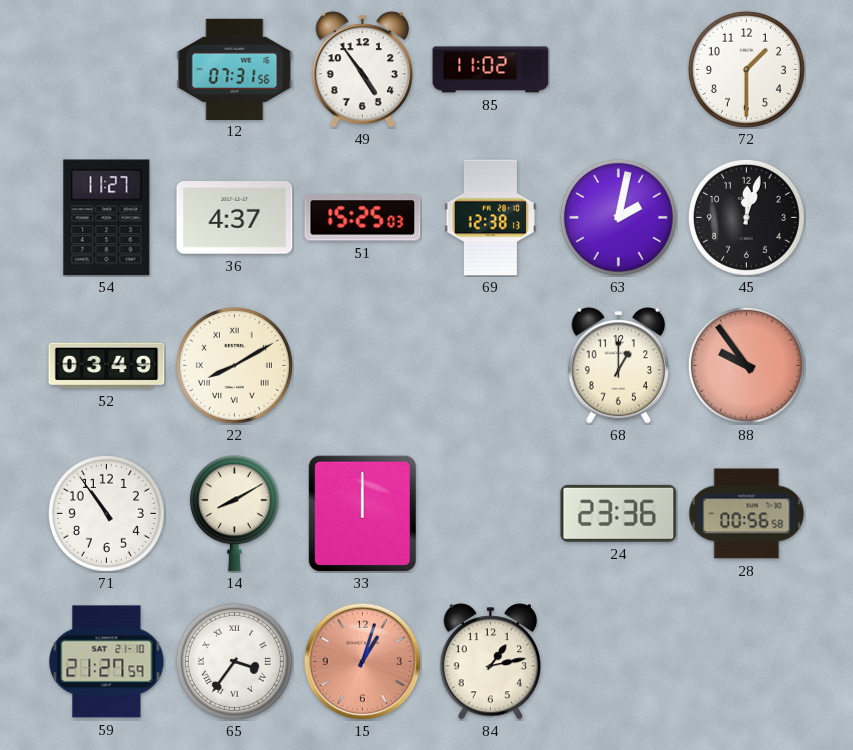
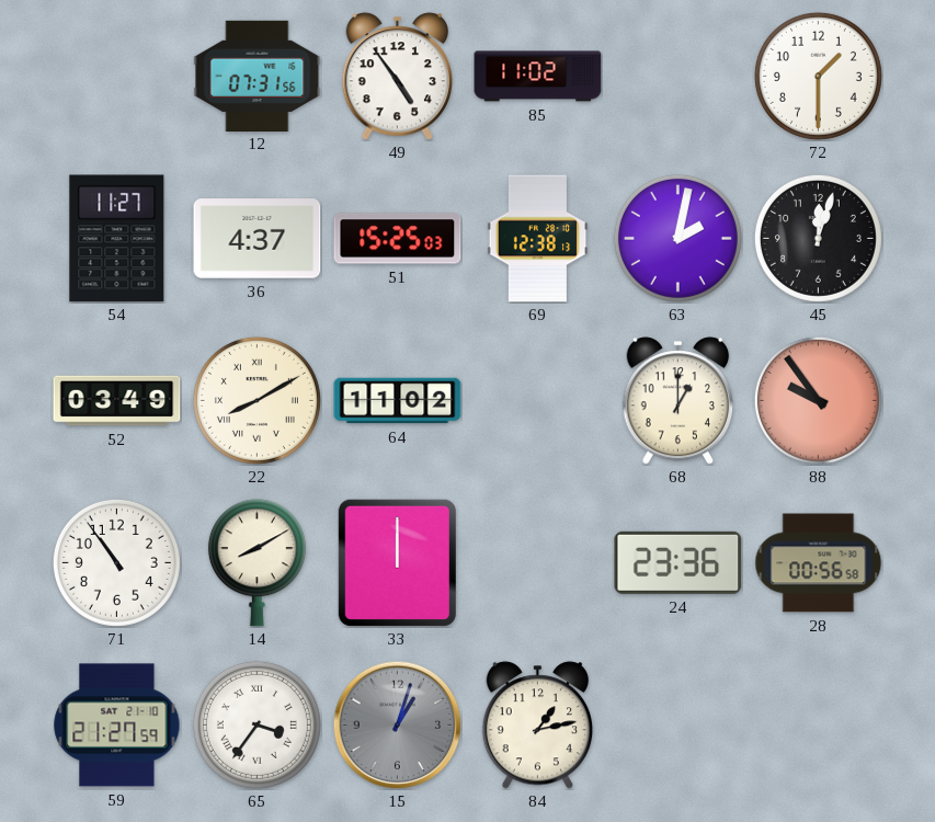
64: none -> 11:02 (398, 401)
15 dial: salmon -> grey (397, 724)
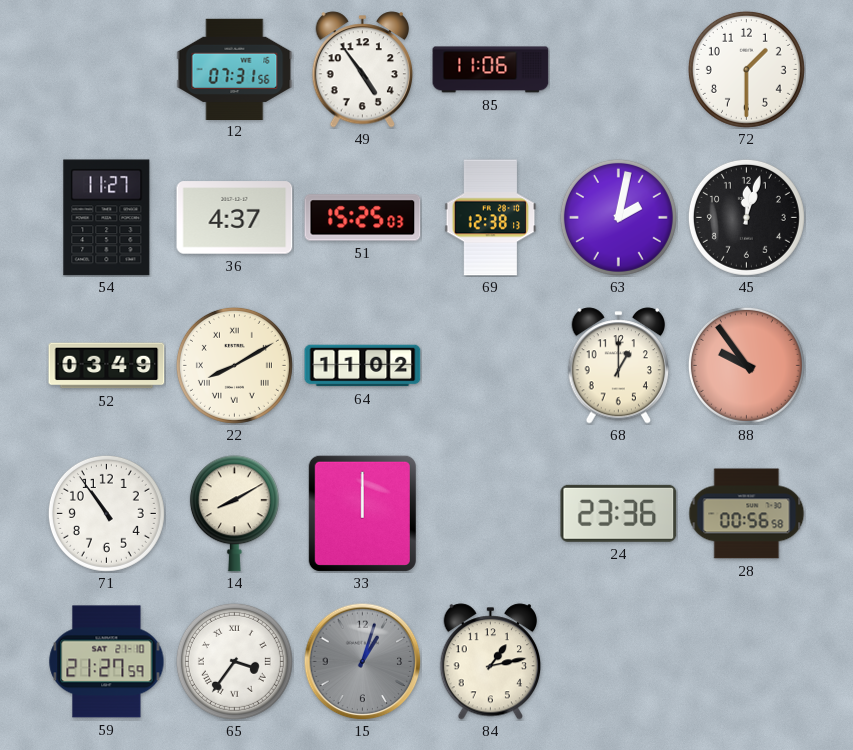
85: 11:02 -> 11:06 (491, 70)
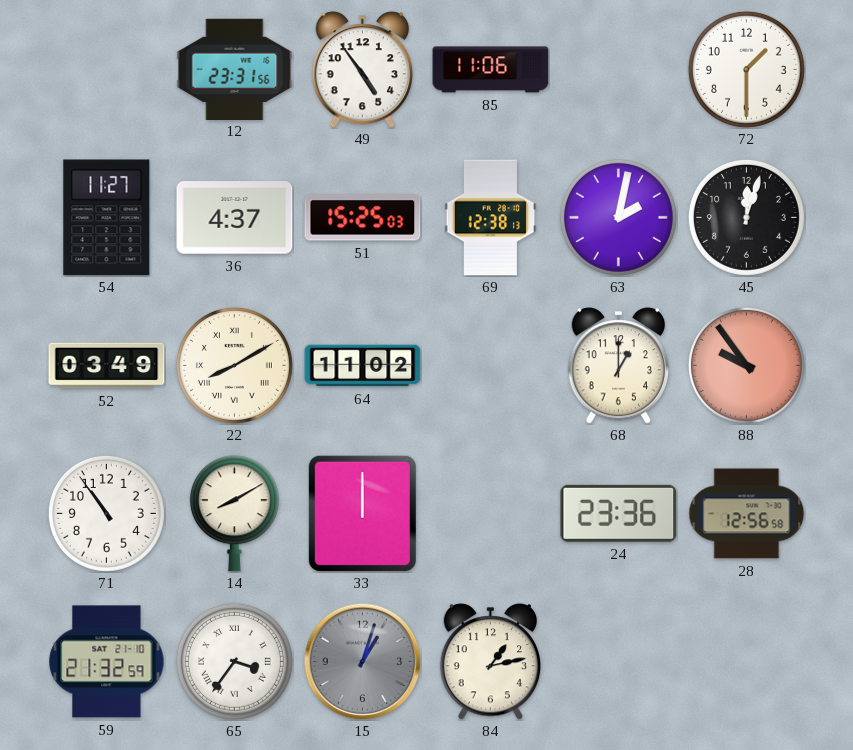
12: 07:31 -> 23:31 (235, 69)
28: 00:56 -> 12:56 (747, 514)
59: 21:27 -> 21:32 (107, 662)
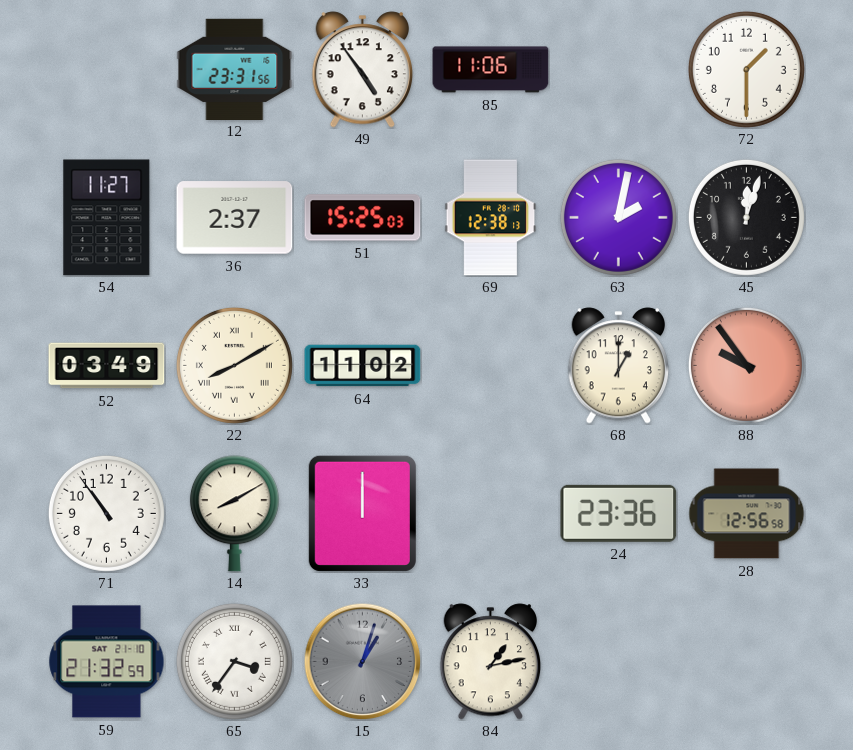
36: 4:37 -> 2:37 (235, 218)
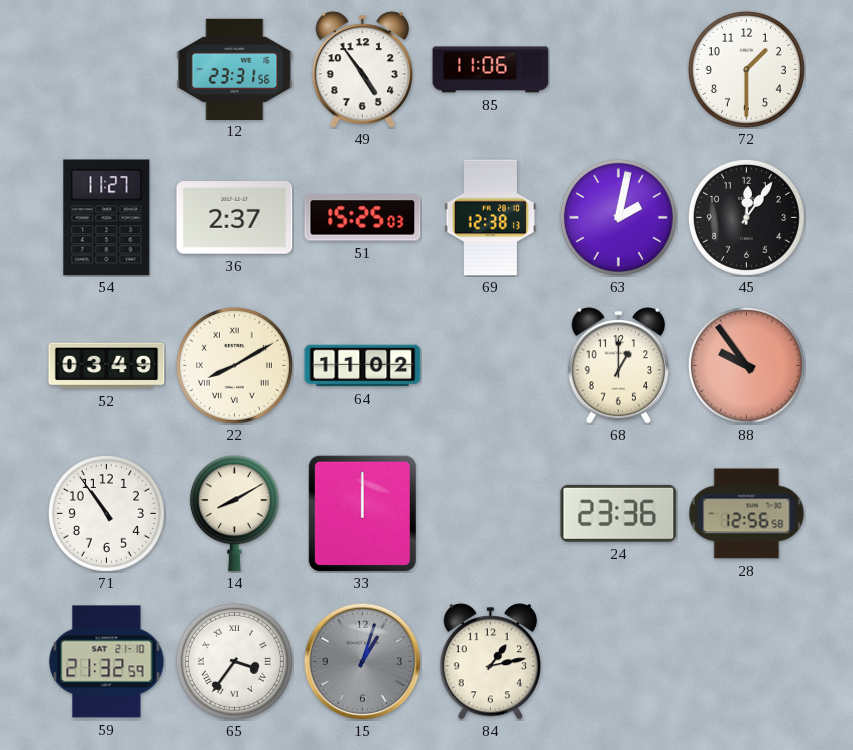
45: 12:03 -> 12:06 (746, 217)
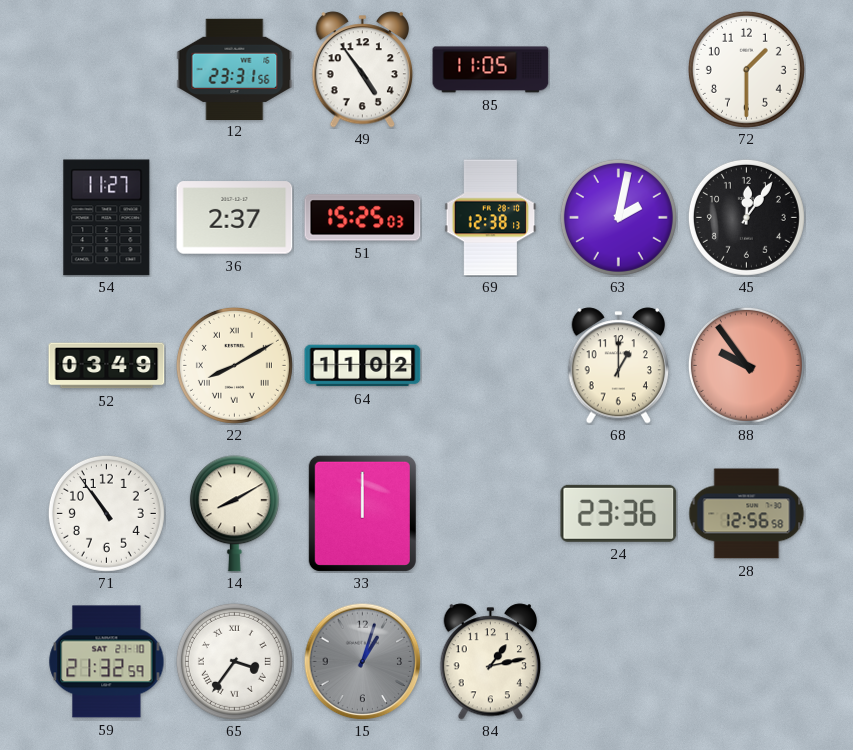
85: 11:06 -> 11:05 (491, 70)
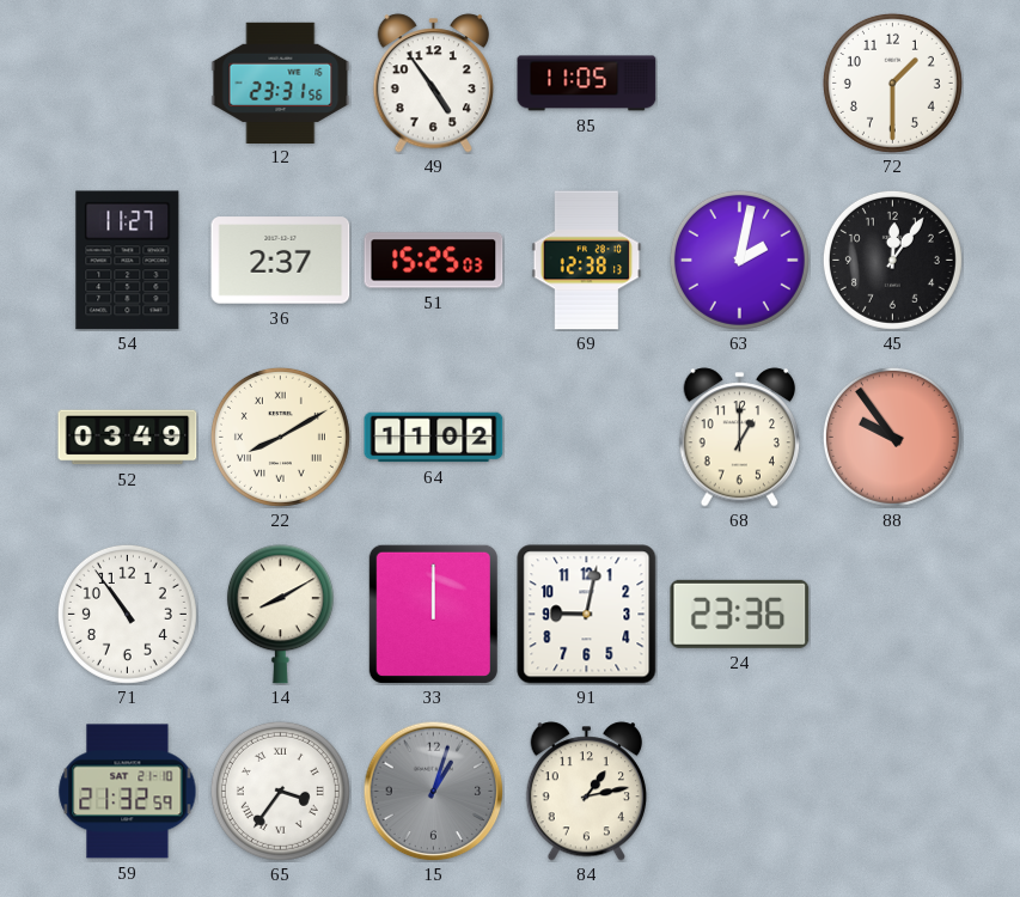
91: none -> 9:02 (587, 615)
28: 12:56 -> none (747, 514)
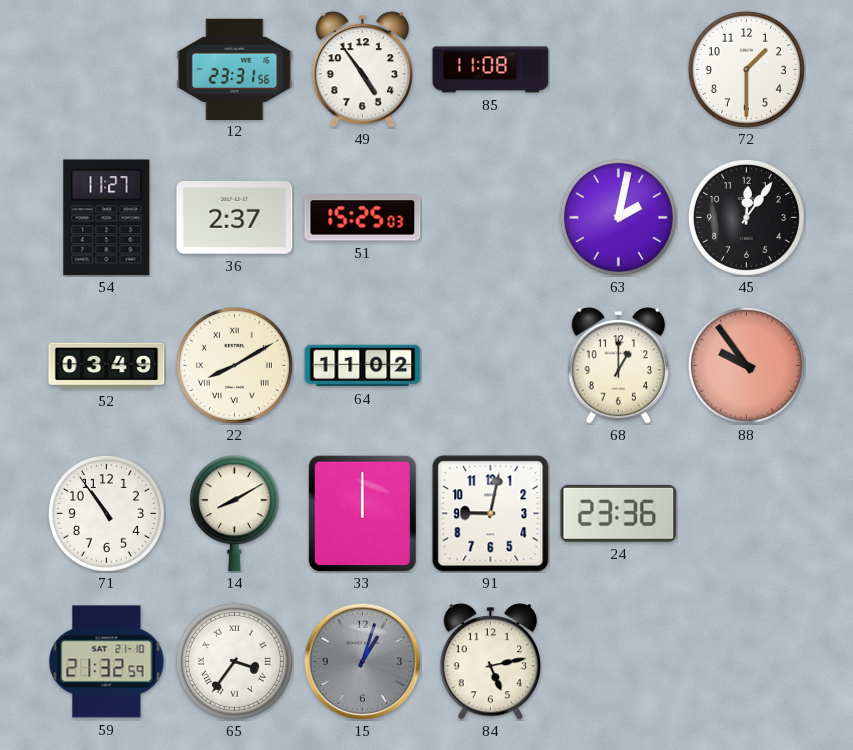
85: 11:05 -> 11:08 (491, 70)
69: 12:38 -> none (587, 261)
84: 1:13 -> 5:13 (491, 662)
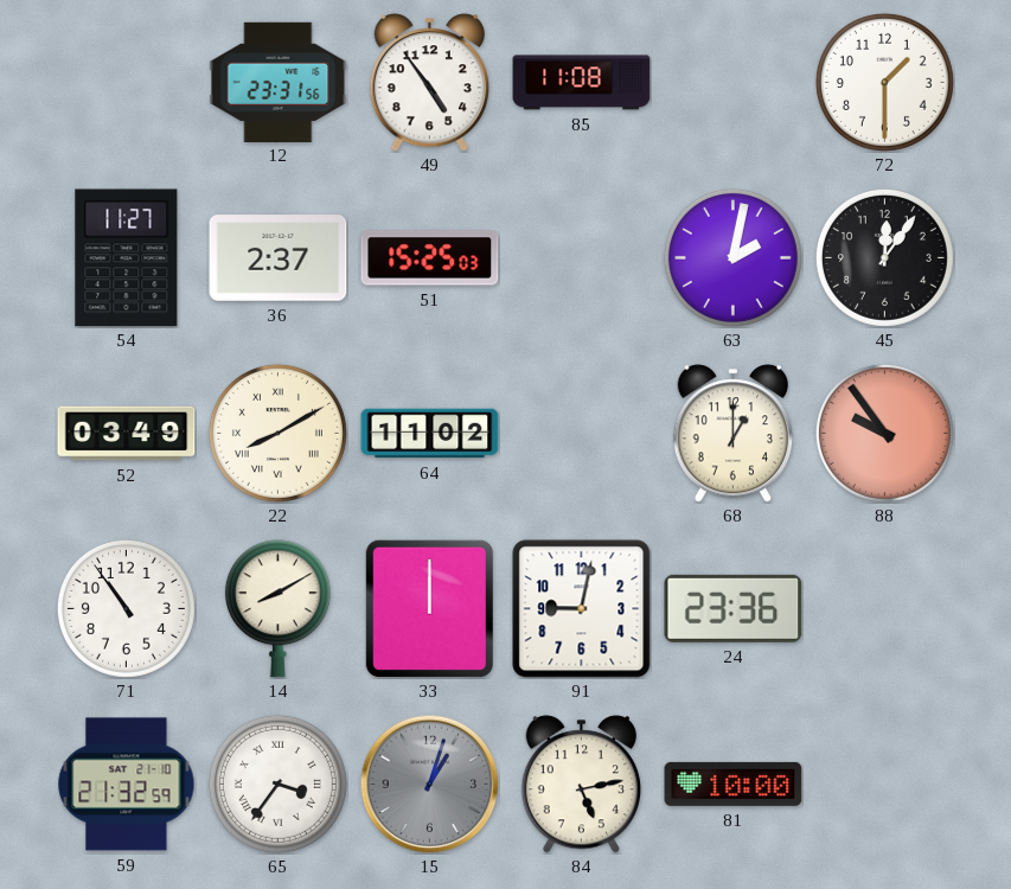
81: none -> 10:00 (734, 784)
